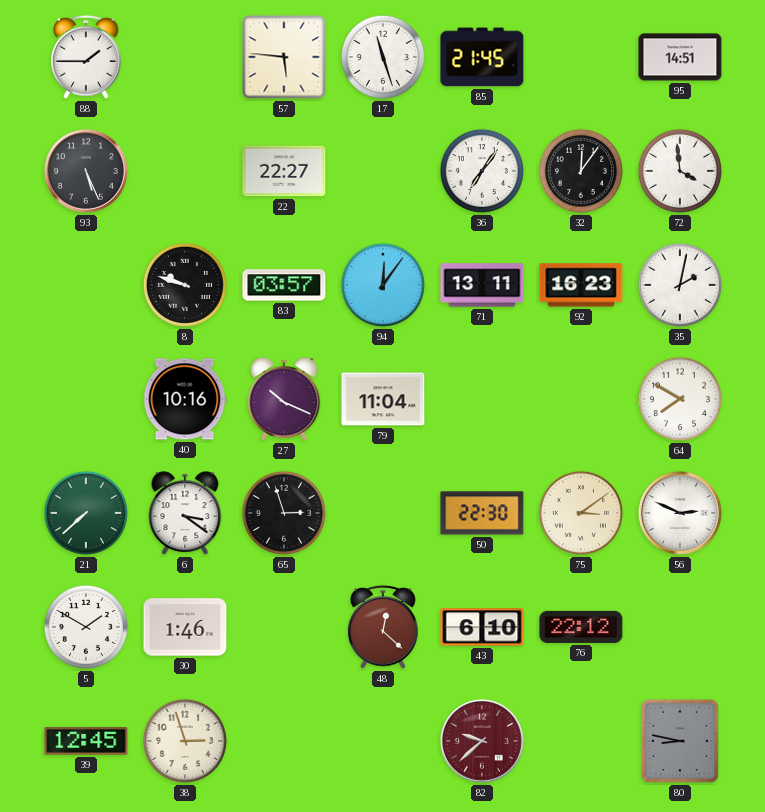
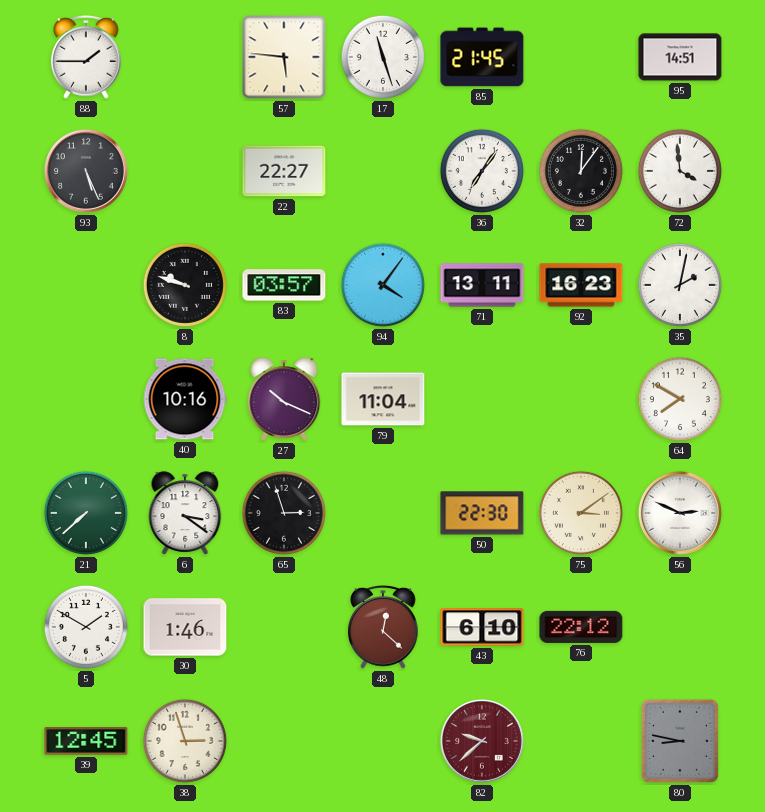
94: 12:06 -> 4:06 (383, 285)
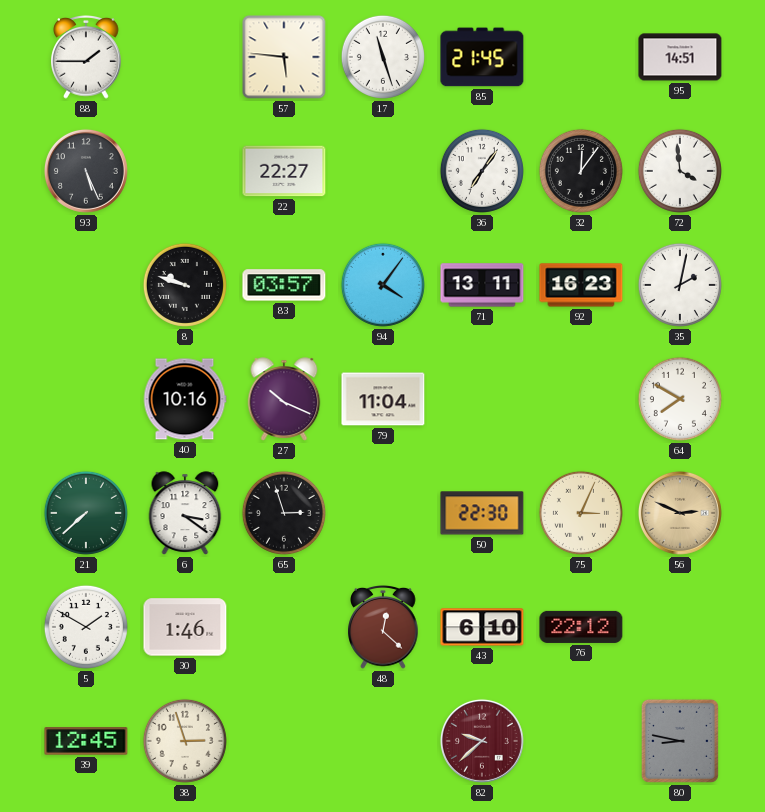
75: 3:09 -> 3:04 (581, 513)
56 dial: white -> champagne (680, 513)
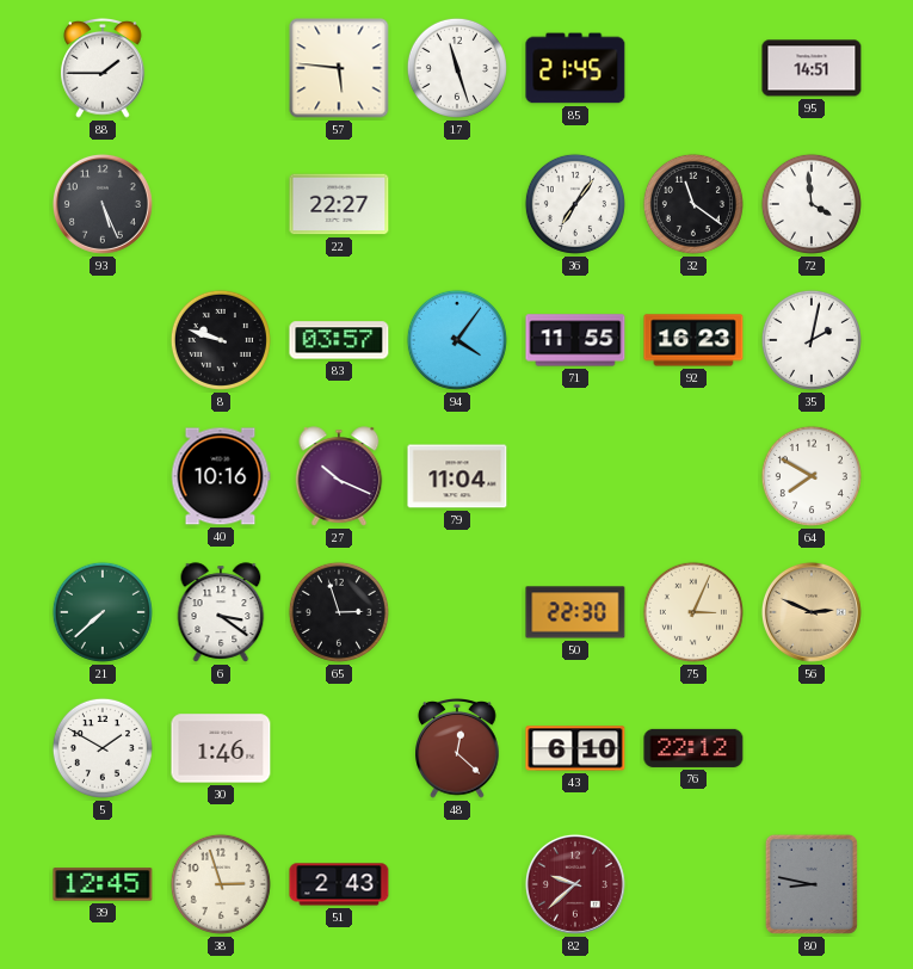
32: 12:06 -> 11:21 (693, 204)
71: 13:11 -> 11:55 (575, 340)
51: none -> 2:43 (339, 884)
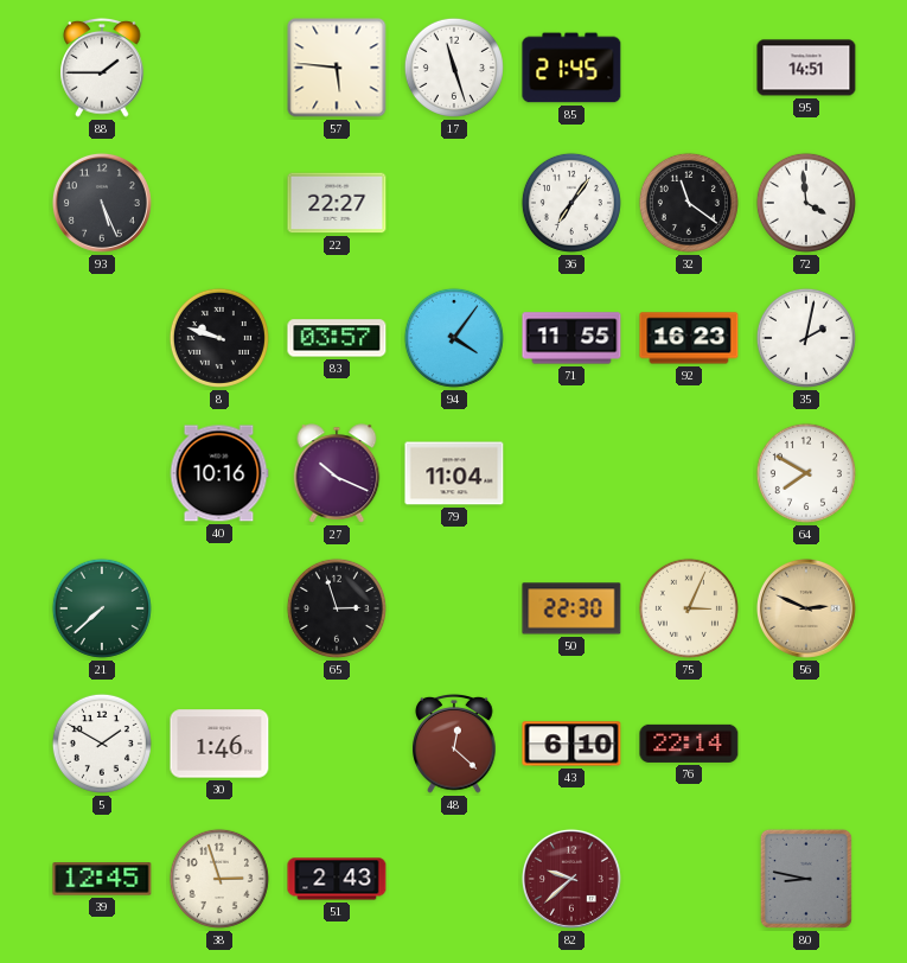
6: 3:21 -> none (221, 612)
76: 22:12 -> 22:14 (689, 744)
